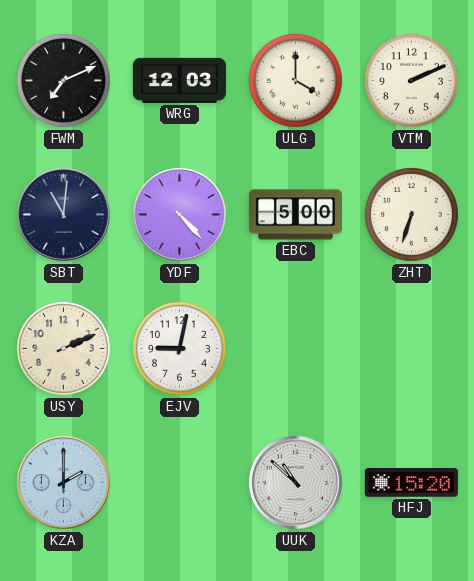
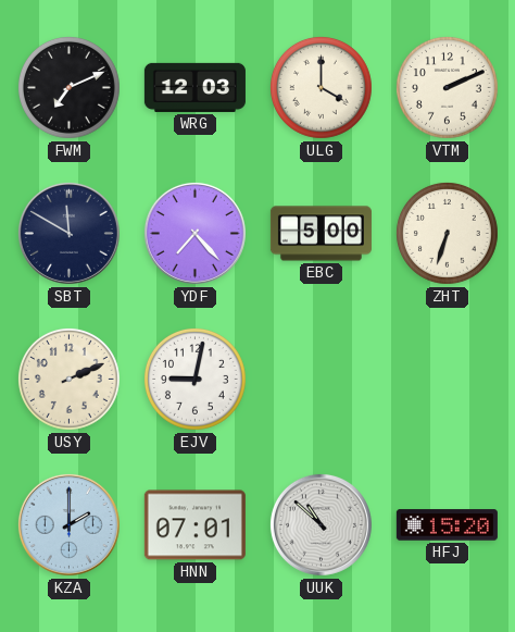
SBT: 11:01 -> 11:50 (68, 233)
YDF: 4:23 -> 7:23 (194, 233)
HNN: none -> 07:01 (194, 525)
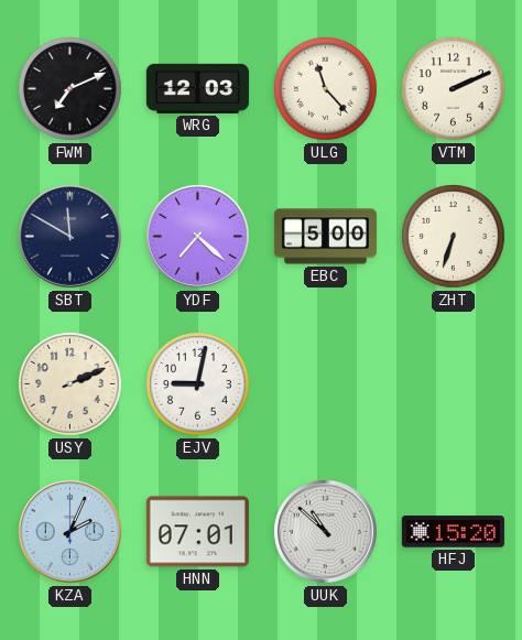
ULG: 4:00 -> 11:23 (325, 88)
YDF: 7:23 -> 7:22 (197, 236)
KZA: 2:00 -> 2:04 (69, 531)
